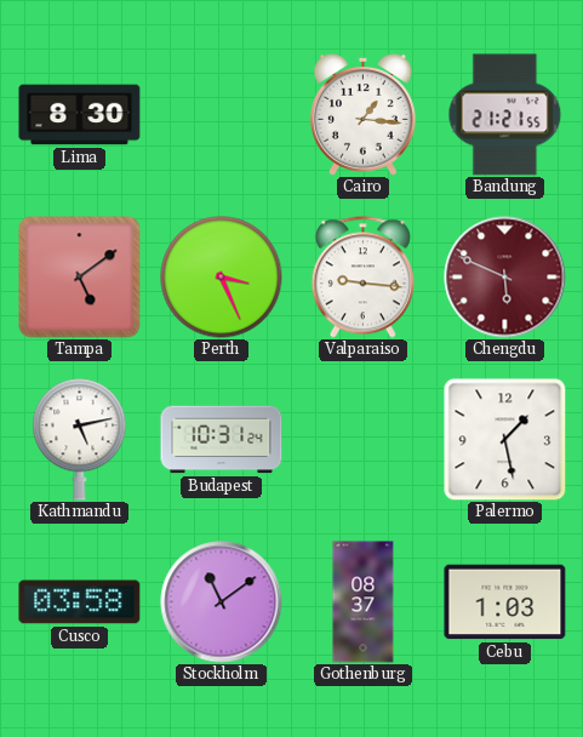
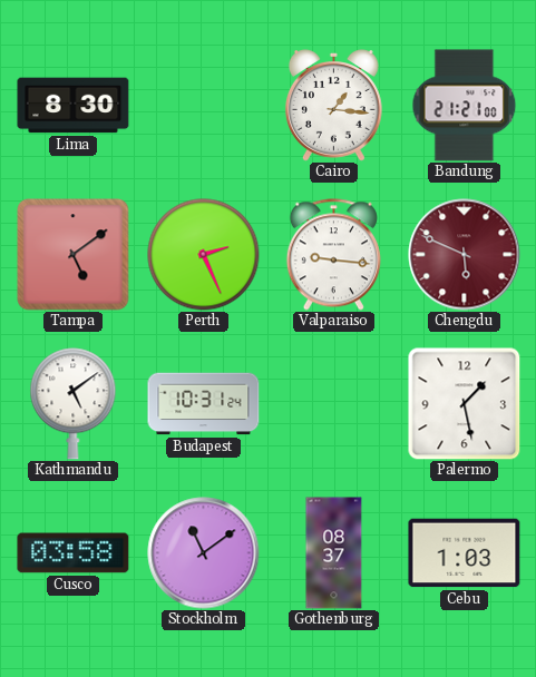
Bandung: 21:21:55 -> 21:21:00 (465, 106)
Perth: 3:26 -> 2:26 (204, 255)
Kathmandu: 5:13 -> 5:09 (74, 404)
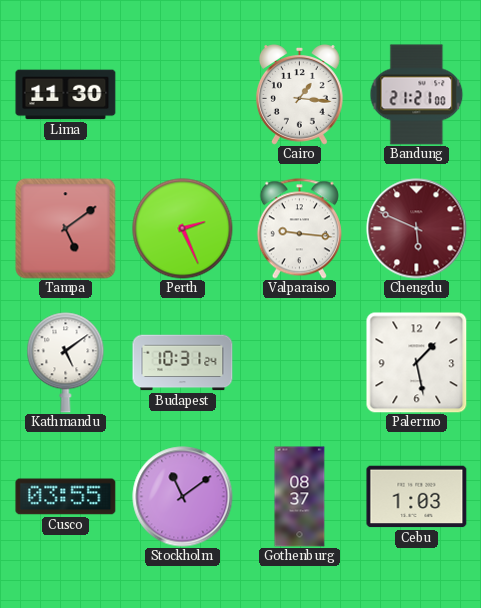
Lima: 8:30 -> 11:30 (66, 95)
Cusco: 03:58 -> 03:55 (66, 497)
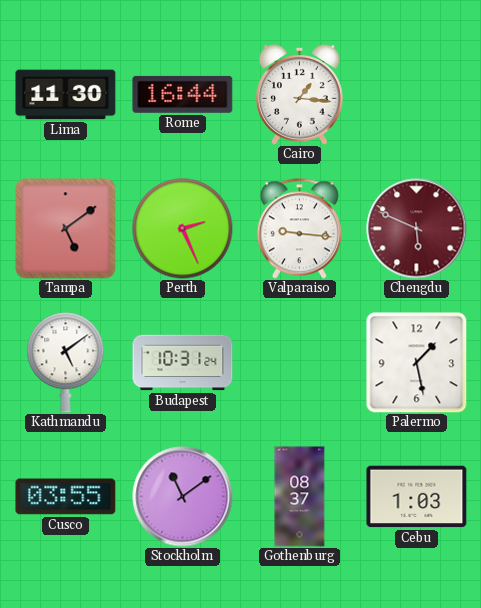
Rome: none -> 16:44 (183, 94)
Bandung: 21:21 -> none (417, 95)
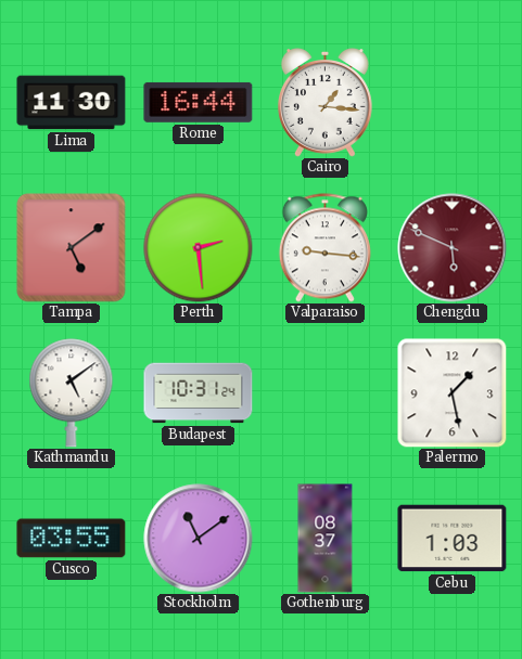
Perth: 2:26 -> 2:29 (199, 248)
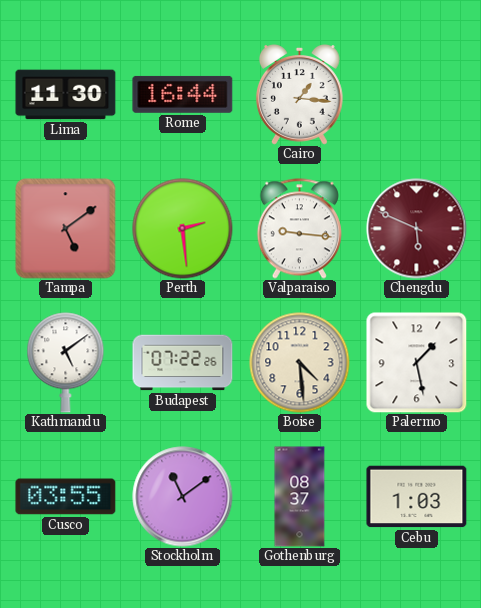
Budapest: 10:31 -> 07:22 (183, 363)
Boise: none -> 4:29 (300, 363)
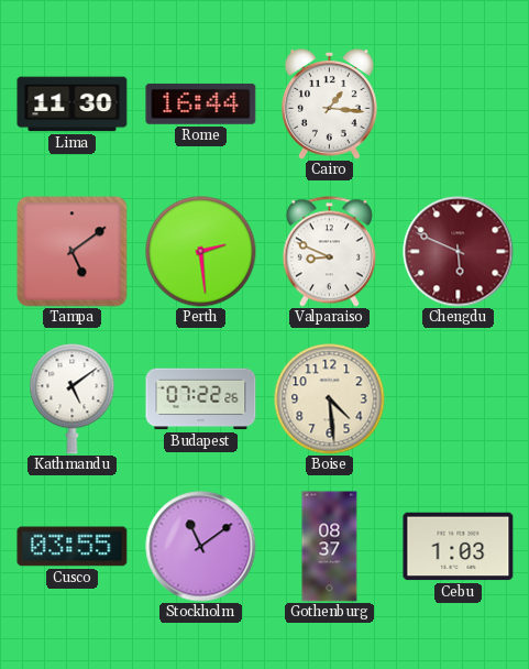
Valparaiso: 9:16 -> 8:49 (329, 252)
Palermo: 1:28 -> none (417, 363)
